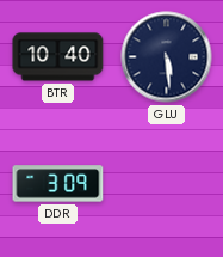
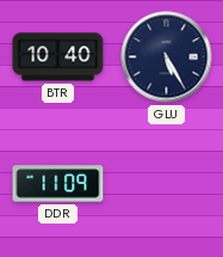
GLU: 5:29 -> 5:25 (167, 57)
DDR: 3:09 -> 11:09 (58, 184)
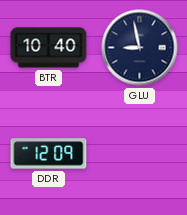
GLU: 5:25 -> 8:58 (140, 48)
DDR: 11:09 -> 12:09 (49, 154)
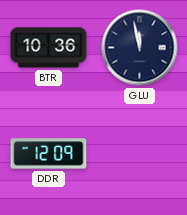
BTR: 10:40 -> 10:36 (49, 48)
GLU: 8:58 -> 11:58 (140, 48)
